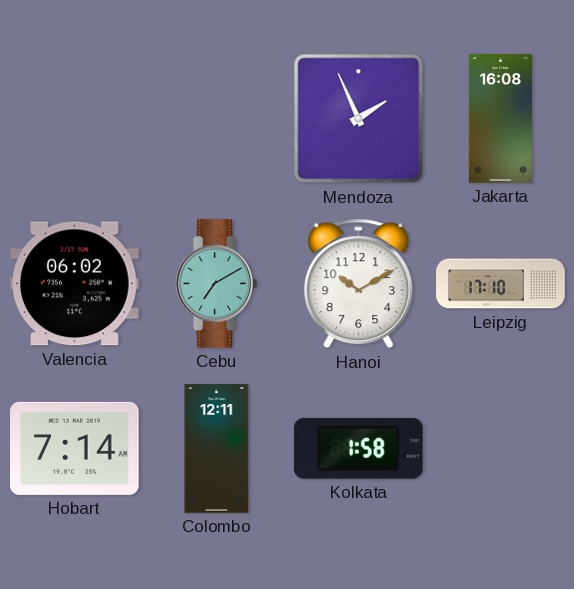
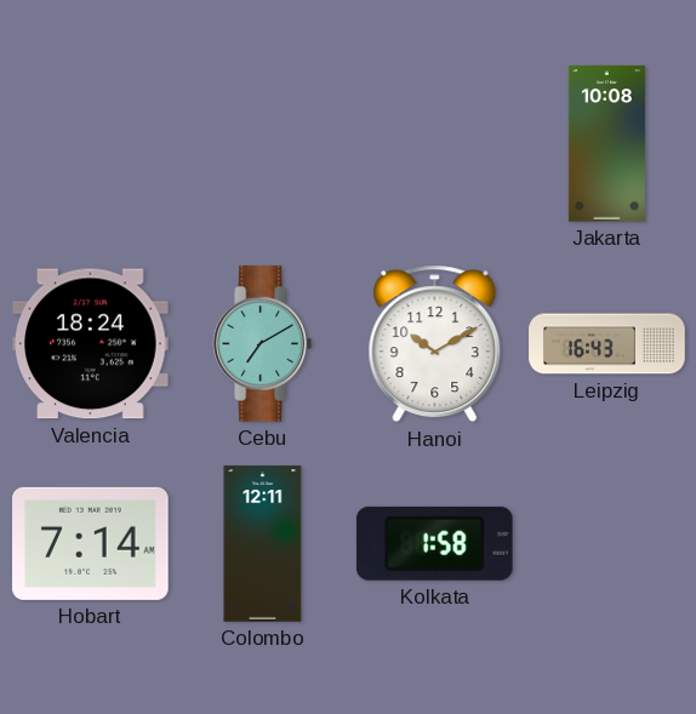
Mendoza: 1:56 -> none (359, 119)
Jakarta: 16:08 -> 10:08 (606, 144)
Valencia: 06:02 -> 18:24 (91, 344)
Leipzig: 17:10 -> 16:43 (607, 344)
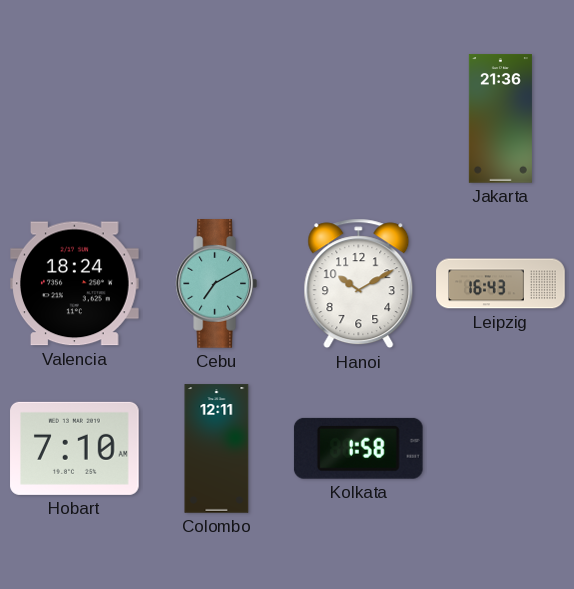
Jakarta: 10:08 -> 21:36 (500, 119)
Hobart: 7:14 -> 7:10 (75, 448)
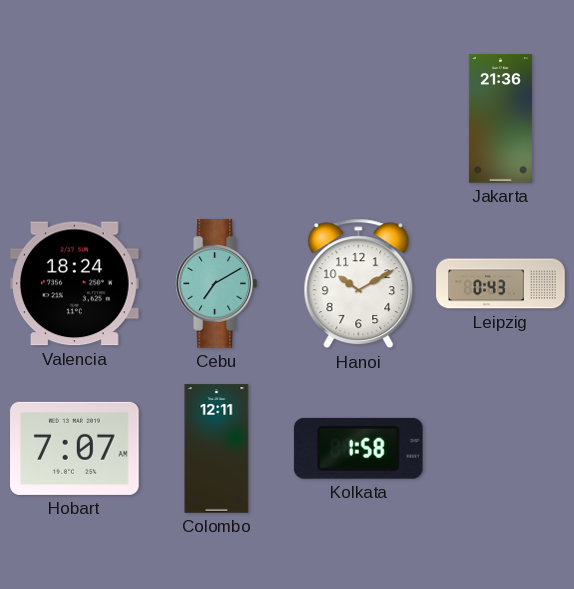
Leipzig: 16:43 -> 0:43 (501, 284)
Hobart: 7:10 -> 7:07 (75, 448)
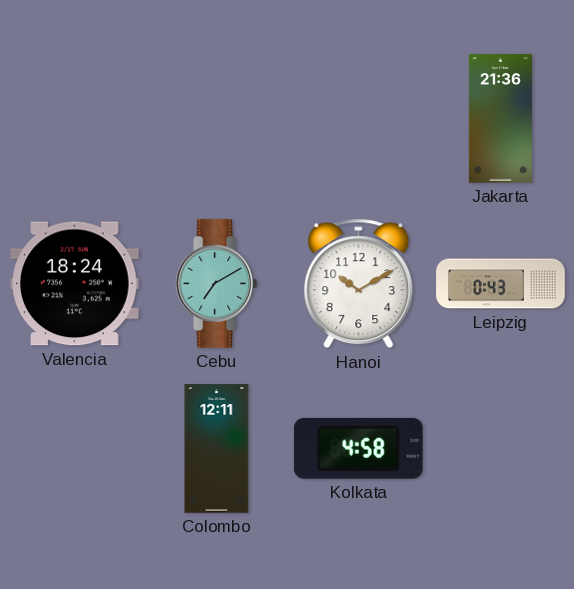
Hobart: 7:07 -> none (75, 448)
Kolkata: 1:58 -> 4:58 (358, 448)
